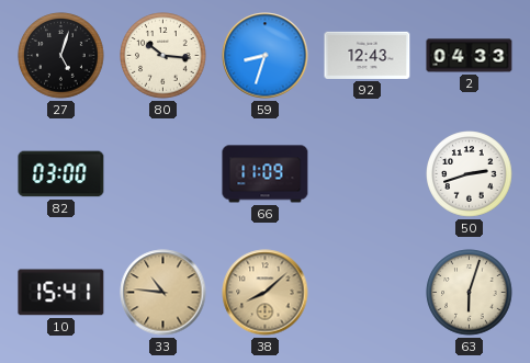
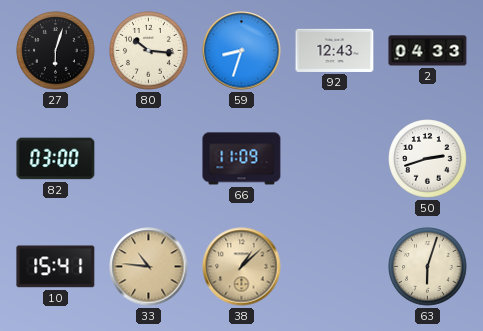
27: 5:03 -> 6:03 (56, 51)
38: 8:08 -> 1:08 (242, 267)
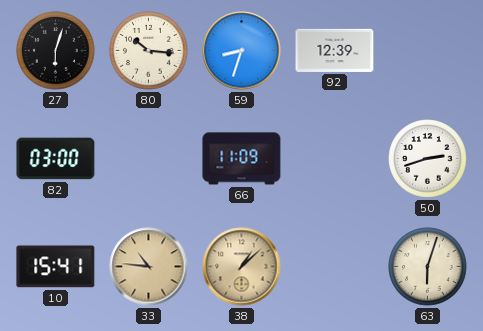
92: 12:43 -> 12:39 (335, 50)
2: 04:33 -> none (428, 51)
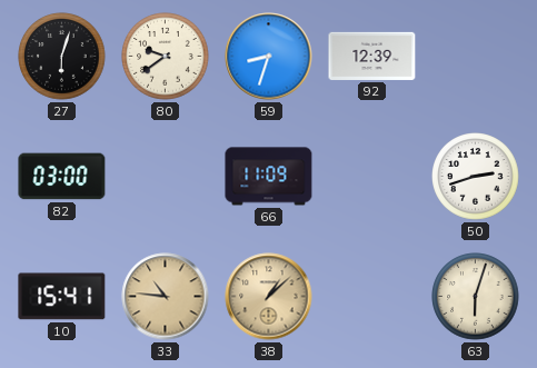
80: 10:16 -> 9:39 (166, 57)
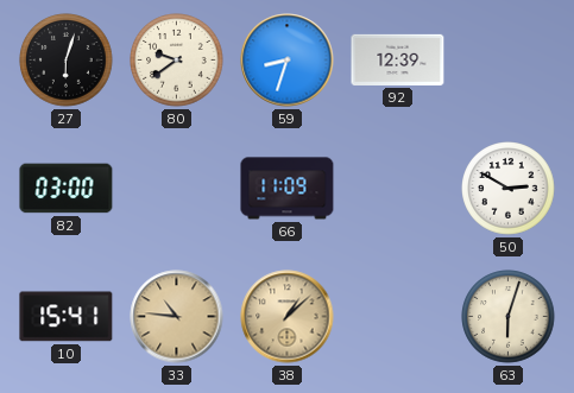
50: 2:42 -> 2:50 (509, 189)
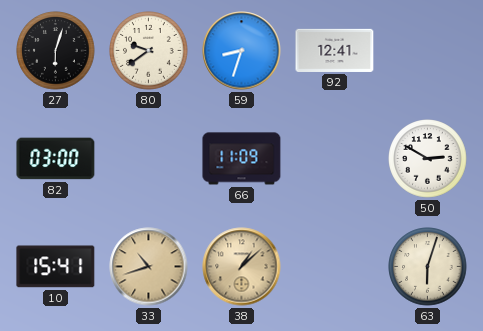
92: 12:39 -> 12:41 (335, 50)
33: 10:46 -> 10:42 (149, 267)
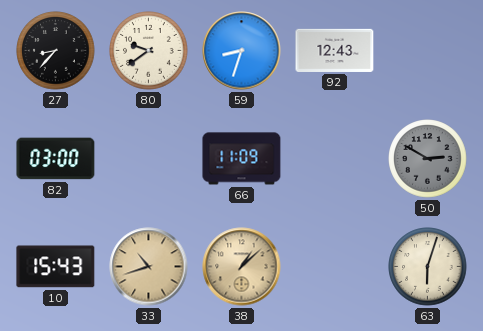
27: 6:03 -> 8:37 (56, 51)
92: 12:41 -> 12:43 (335, 50)
50 dial: white -> grey (428, 159)
10: 15:41 -> 15:43 (56, 267)
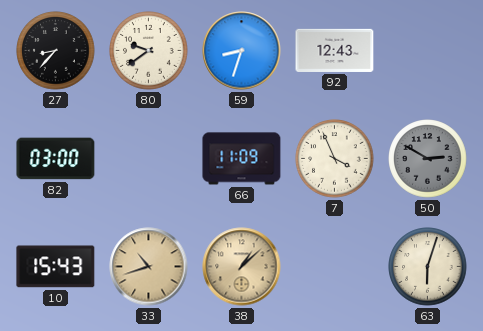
7: none -> 3:56 (335, 159)
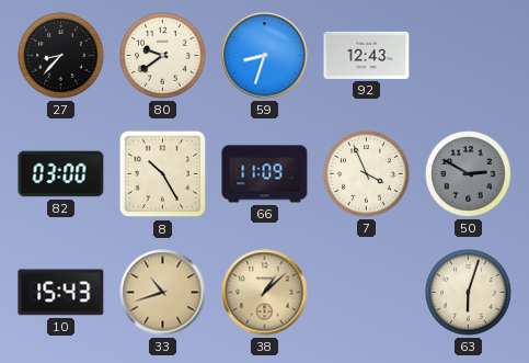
8: none -> 10:25 (163, 174)
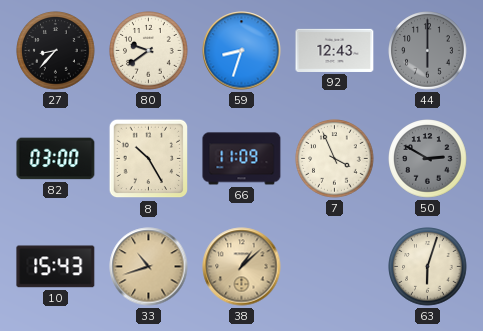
44: none -> 6:00 (428, 51)
